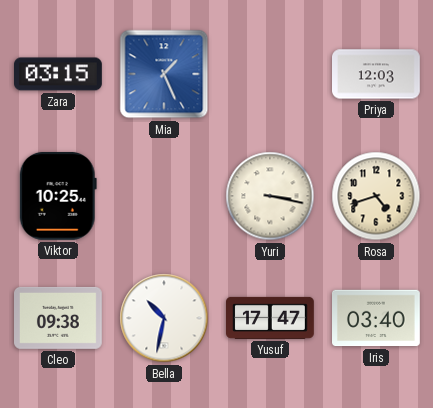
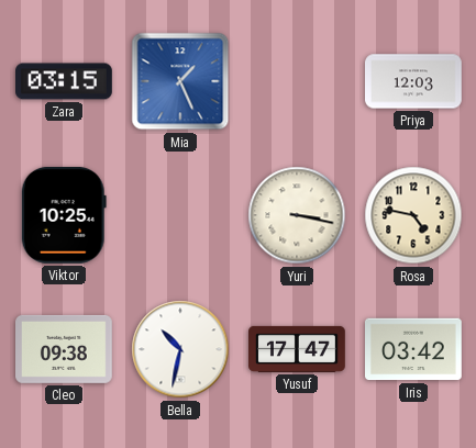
Rosa: 4:42 -> 4:47 (413, 215)
Iris: 03:40 -> 03:42 (414, 349)
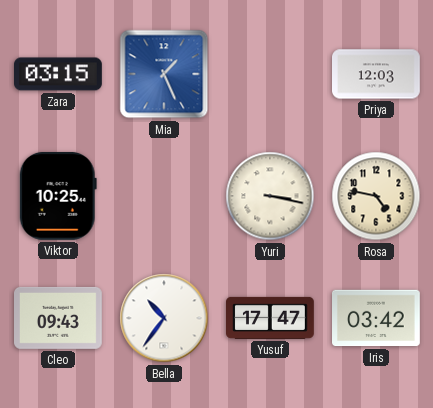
Cleo: 09:38 -> 09:43 (59, 318)
Bella: 10:32 -> 10:36 (164, 318)
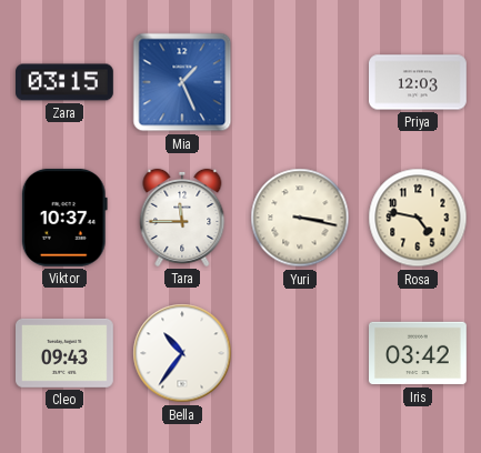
Viktor: 10:25 -> 10:37 (64, 218)
Tara: none -> 11:45 (182, 218)
Yusuf: 17:47 -> none (270, 318)
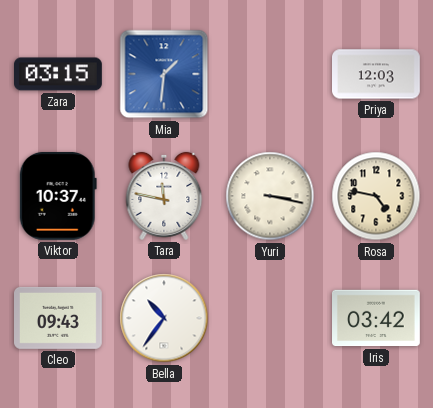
Mia: 1:26 -> 1:31 (164, 74)
Tara: 11:45 -> 11:47 (164, 196)
